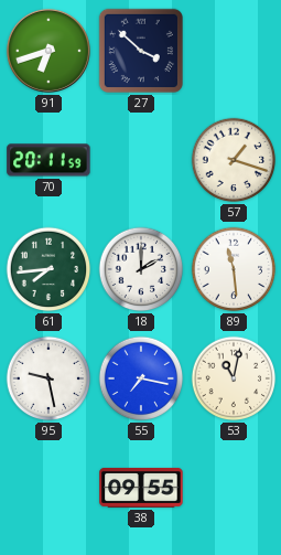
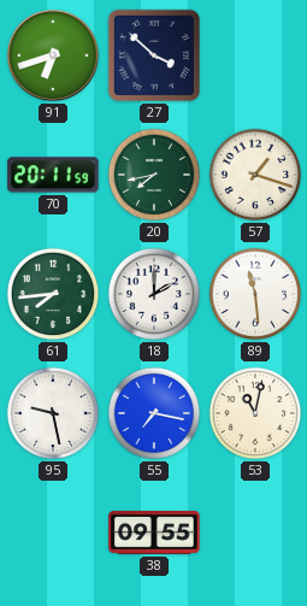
20: none -> 7:43 (154, 175)
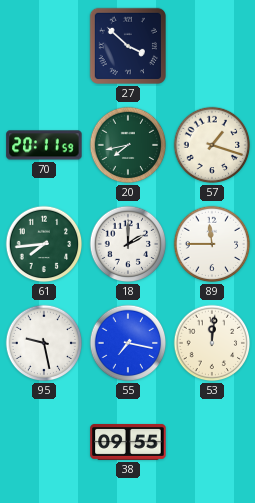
91: 6:42 -> none (53, 55)
89: 11:29 -> 11:45 (212, 244)
53: 11:02 -> 12:01 (212, 343)
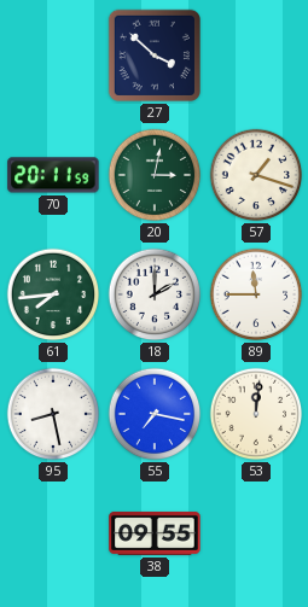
20: 7:43 -> 3:02 (155, 175)
95: 9:28 -> 8:28 (53, 414)
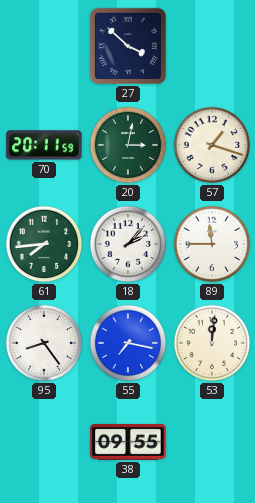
18: 2:00 -> 2:07 (128, 244)
95: 8:28 -> 8:24 (44, 343)
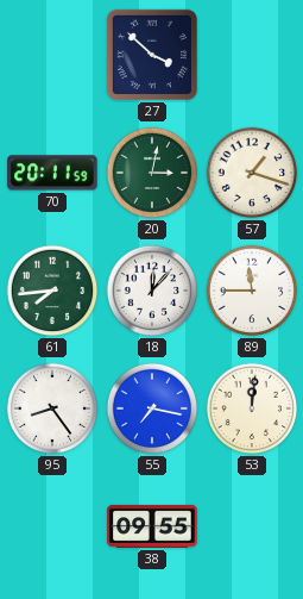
18: 2:07 -> 12:07 (152, 291)
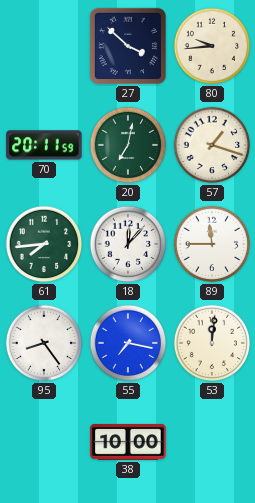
80: none -> 9:44 (212, 46)
20: 3:02 -> 7:02 (128, 145)
38: 09:55 -> 10:00 (128, 442)
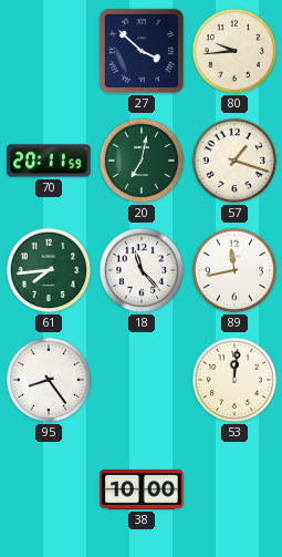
18: 12:07 -> 11:23 (142, 270)
89: 11:45 -> 11:43 (234, 270)
55: 7:17 -> none (128, 343)
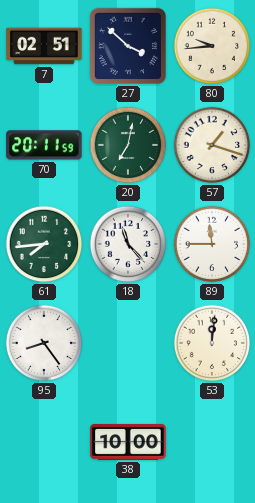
7: none -> 02:51 (44, 46)
89: 11:43 -> 11:45 (212, 244)
